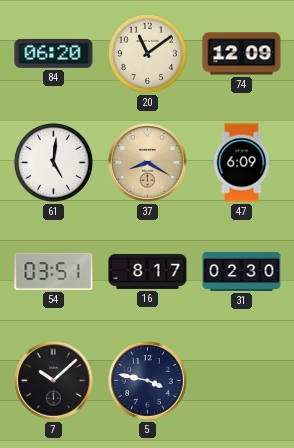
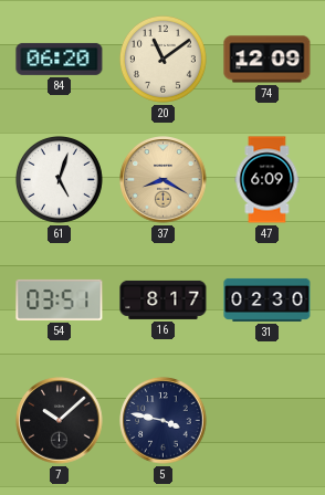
61: 5:01 -> 5:03 (59, 179)
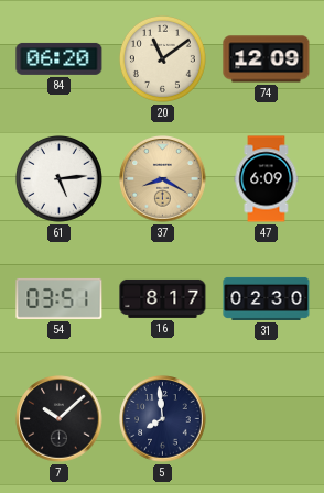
61: 5:03 -> 5:14 (58, 178)
5: 3:47 -> 7:59 (163, 419)
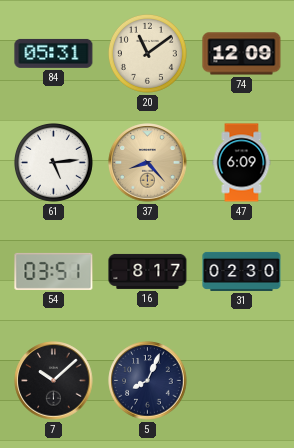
84: 06:20 -> 05:31 (54, 53)
37: 8:20 -> 8:23 (148, 163)
5: 7:59 -> 8:04 (148, 381)
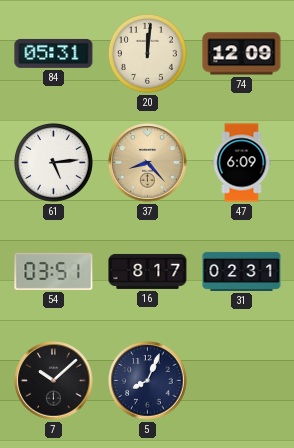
20: 11:09 -> 12:01 (147, 53)
31: 02:30 -> 02:31 (242, 271)
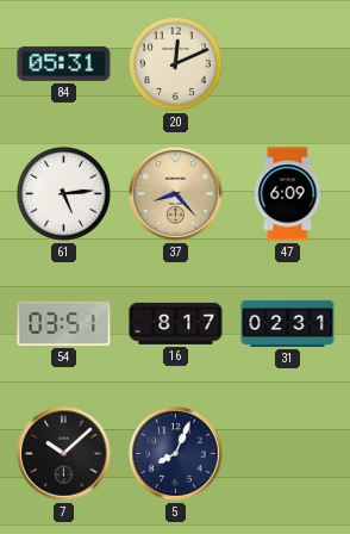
20: 12:01 -> 12:11 (175, 63)
74: 12:09 -> none (242, 54)
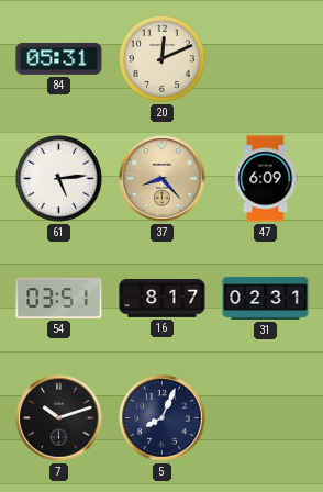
7: 10:08 -> 10:12 (59, 418)
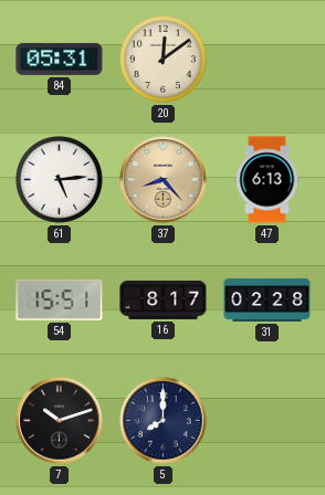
20: 12:11 -> 12:09 (162, 59)
47: 6:09 -> 6:13 (268, 180)
54: 03:51 -> 15:51 (60, 299)
31: 02:31 -> 02:28 (268, 299)
5: 8:04 -> 8:00 (164, 421)
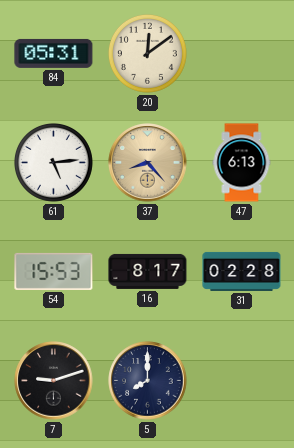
54: 15:51 -> 15:53 (54, 271)
7: 10:12 -> 9:12 (54, 381)
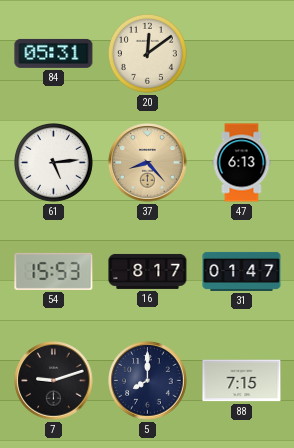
31: 02:28 -> 01:47 (242, 271)
88: none -> 7:15 (242, 381)
